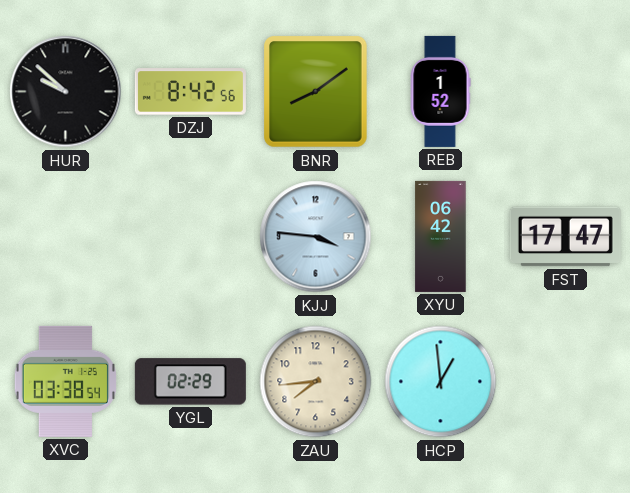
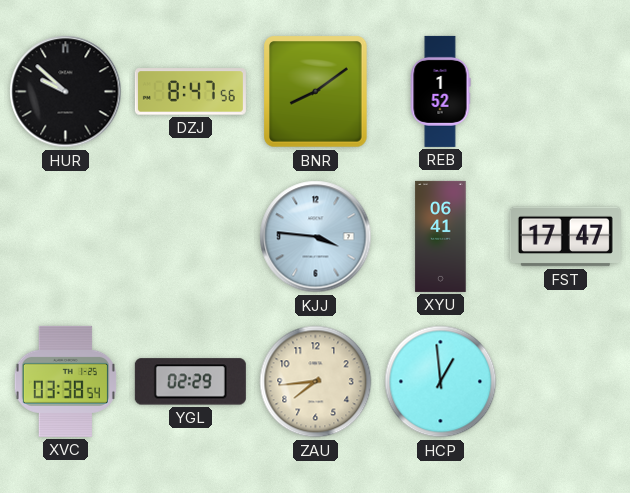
DZJ: 8:42 -> 8:47 (190, 92)
XYU: 06:42 -> 06:41 (441, 236)
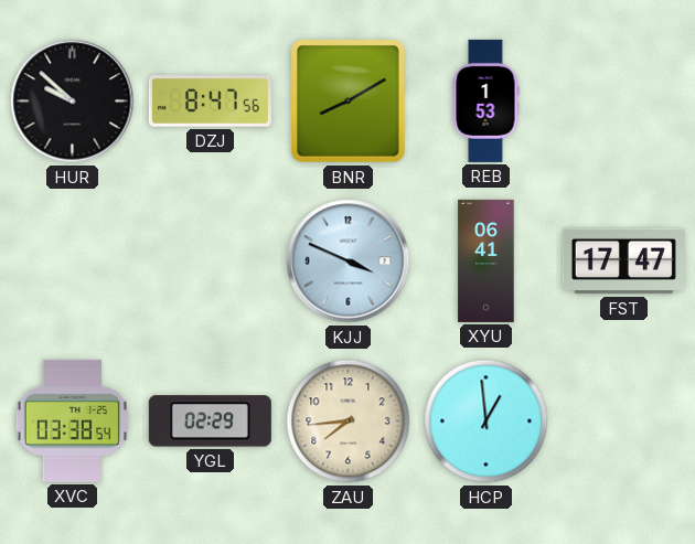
BNR: 8:09 -> 8:10 (349, 102)
REB: 1:52 -> 1:53 (485, 100)
KJJ: 3:46 -> 3:49 (349, 262)
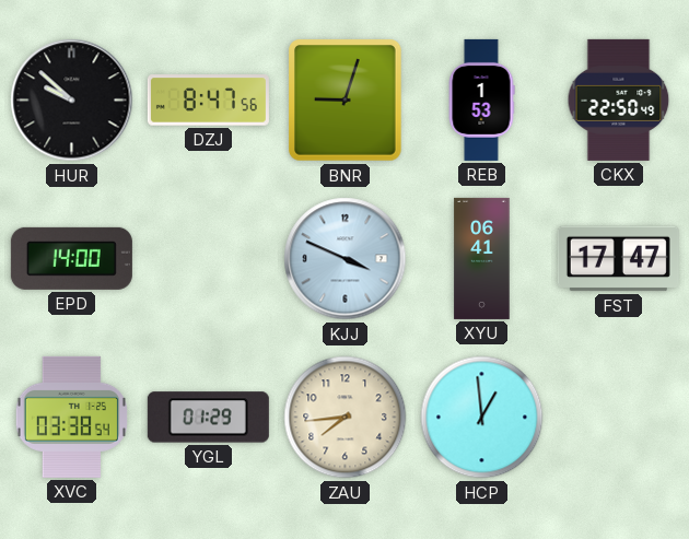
BNR: 8:10 -> 9:03 (346, 101)
CKX: none -> 22:50 (619, 99)
EPD: none -> 14:00 (71, 258)
YGL: 02:29 -> 01:29 (208, 418)
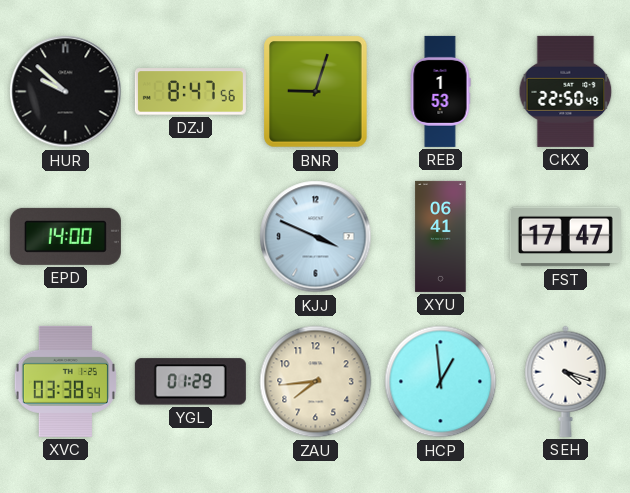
SEH: none -> 4:18 (566, 381)
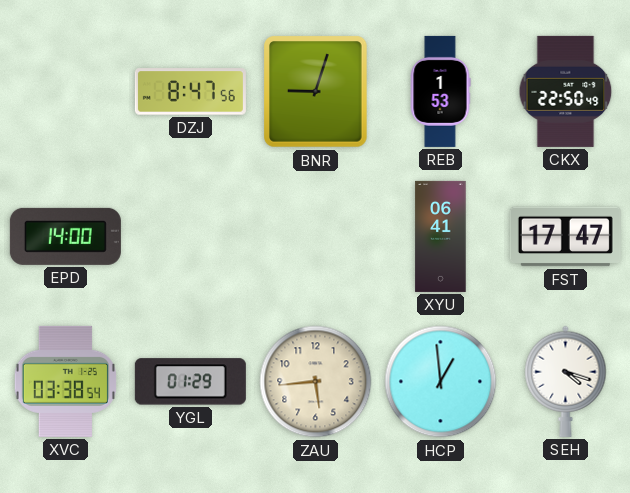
HUR: 9:52 -> none (66, 92)
KJJ: 3:49 -> none (316, 237)
ZAU: 7:44 -> 5:44 (316, 382)
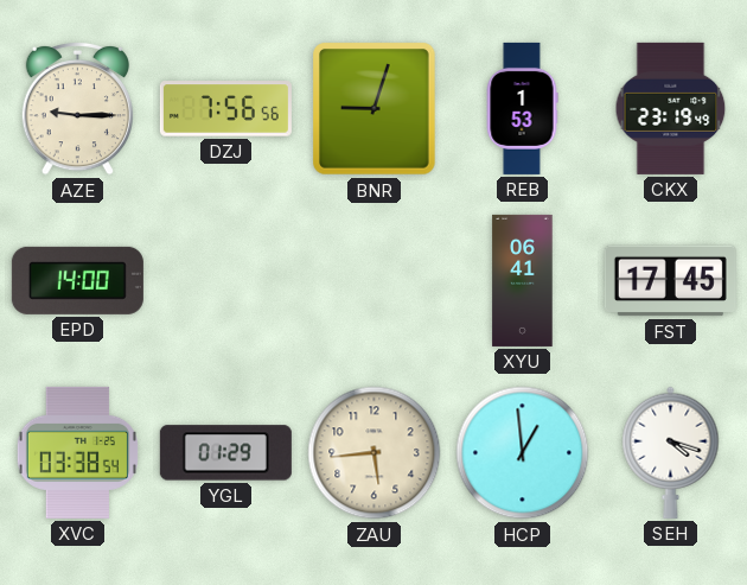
AZE: none -> 9:15 (77, 108)
DZJ: 8:47 -> 7:56 (225, 109)
CKX: 22:50 -> 23:19 (671, 108)
FST: 17:47 -> 17:45 (670, 281)
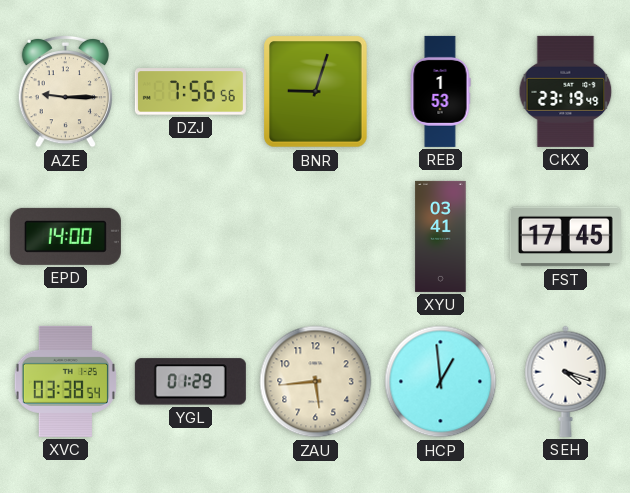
XYU: 06:41 -> 03:41 (441, 236)
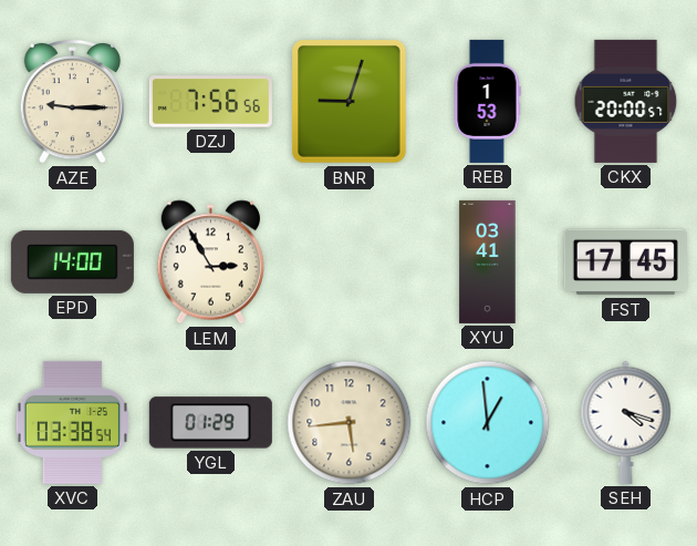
CKX: 23:19 -> 20:00 (626, 101)
LEM: none -> 2:55 (210, 262)
